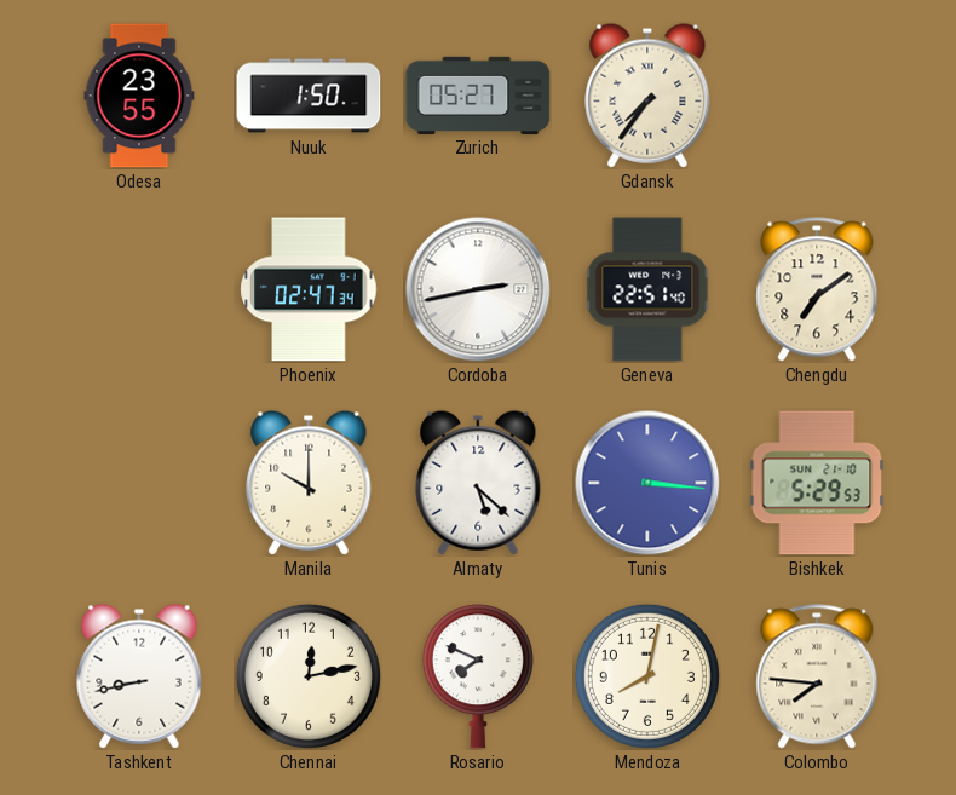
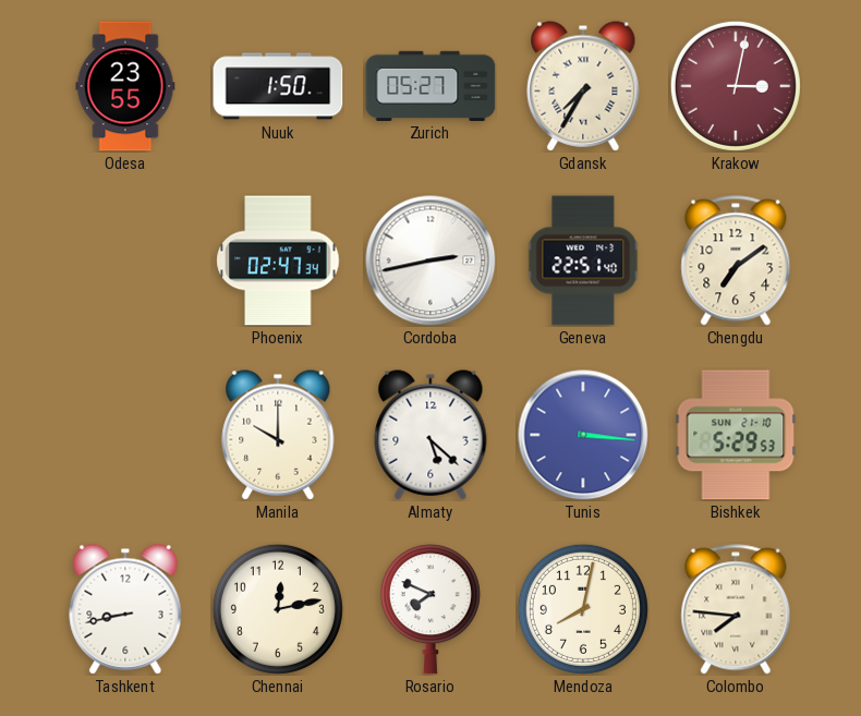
Gdansk: 7:36 -> 7:35 (583, 86)
Krakow: none -> 3:02 (736, 86)
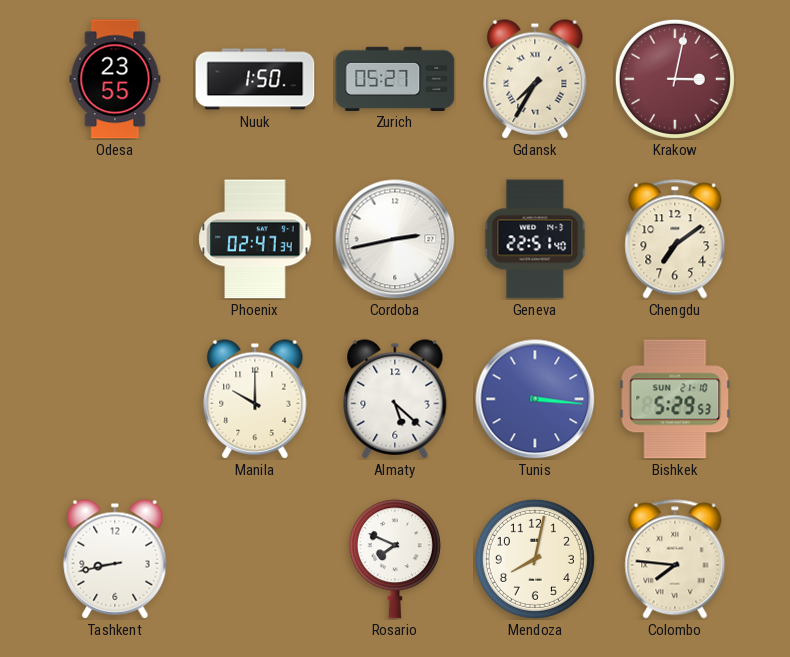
Chennai: 12:13 -> none (278, 609)
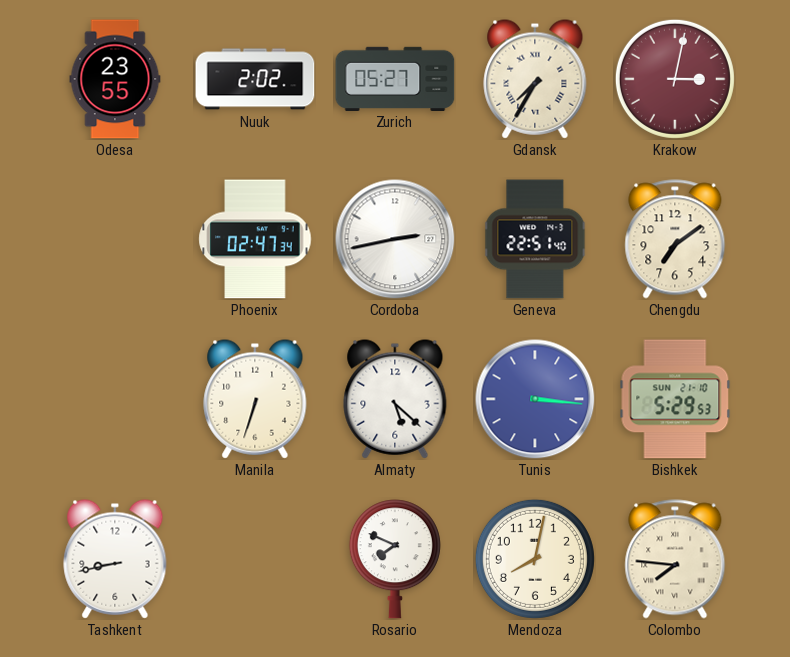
Nuuk: 1:50 -> 2:02 (255, 79)
Manila: 10:00 -> 6:33 (255, 399)
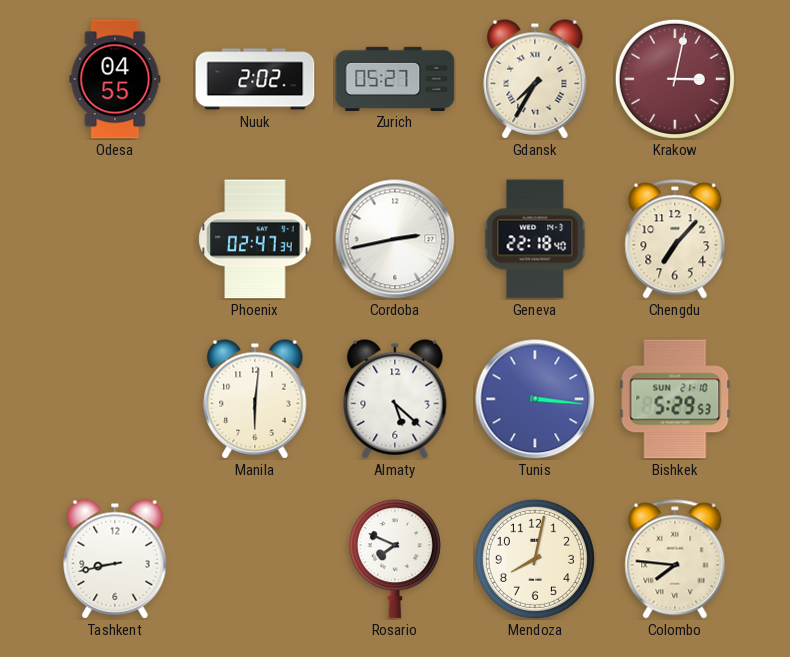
Odesa: 23:55 -> 04:55 (115, 79)
Geneva: 22:51 -> 22:18 (535, 239)
Chengdu: 7:09 -> 7:07 (675, 239)
Manila: 6:33 -> 6:01 (255, 399)
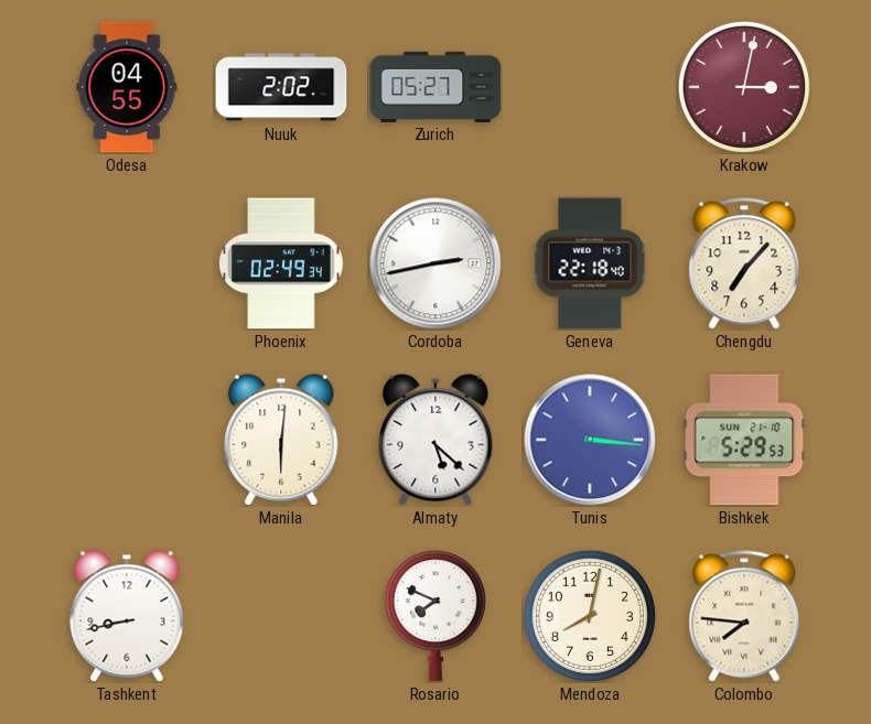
Gdansk: 7:35 -> none (535, 79)
Phoenix: 02:47 -> 02:49 (281, 263)
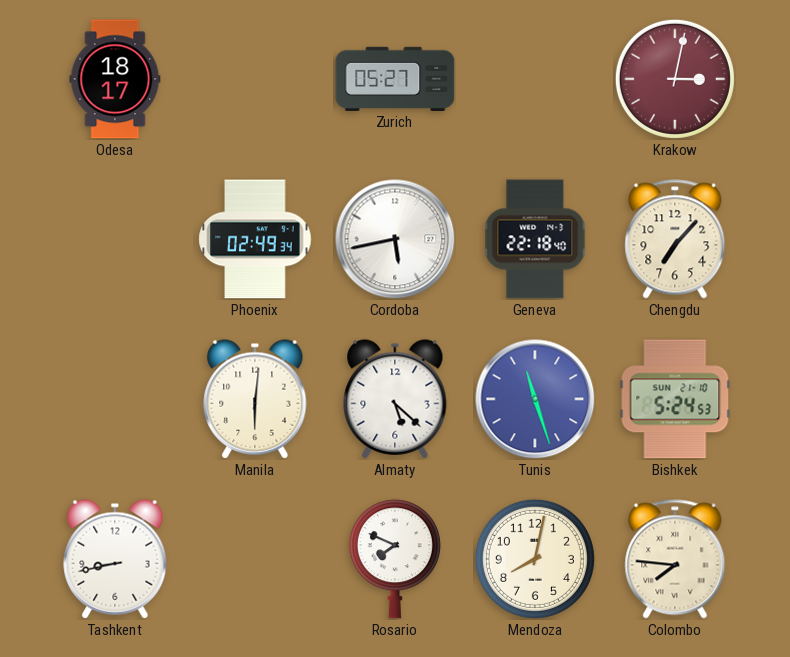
Odesa: 04:55 -> 18:17 (115, 79)
Nuuk: 2:02 -> none (281, 87)
Cordoba: 2:43 -> 5:43 (395, 239)
Tunis: 3:16 -> 11:27 (535, 399)
Bishkek: 5:29 -> 5:24 (675, 399)
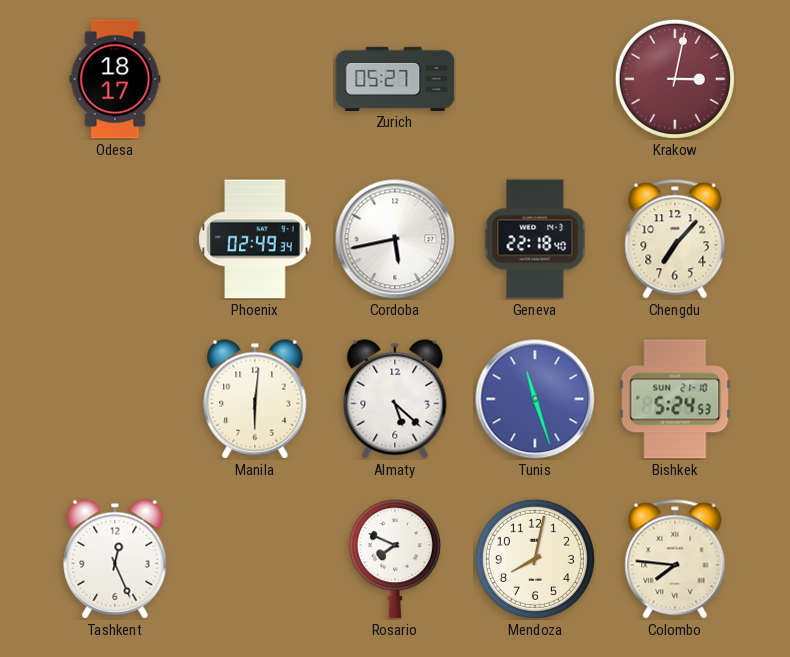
Tashkent: 8:43 -> 12:26 (115, 559)
